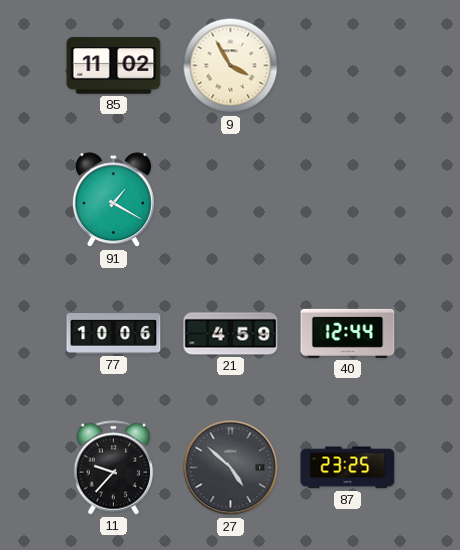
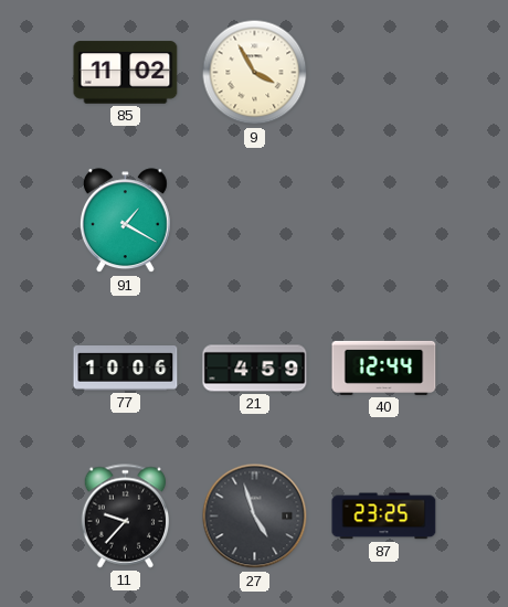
27: 4:52 -> 4:57 (255, 517)
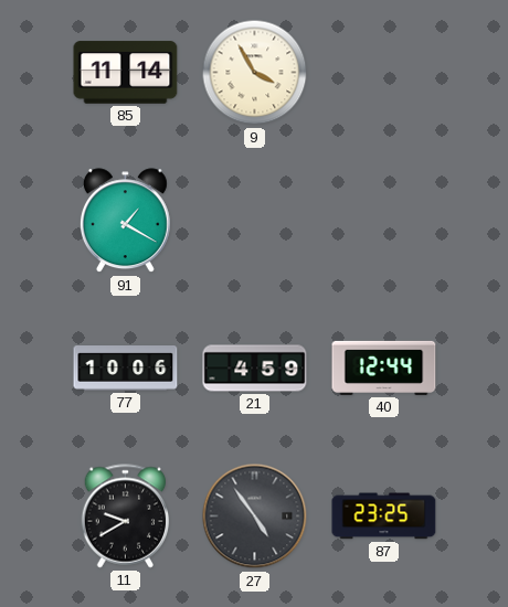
85: 11:02 -> 11:14 (126, 73)
11: 9:37 -> 9:40 (126, 517)
27: 4:57 -> 4:54 (255, 517)
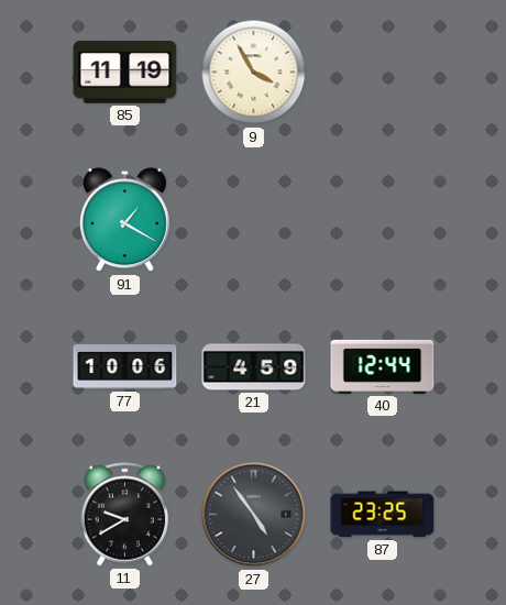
85: 11:14 -> 11:19 (125, 73)
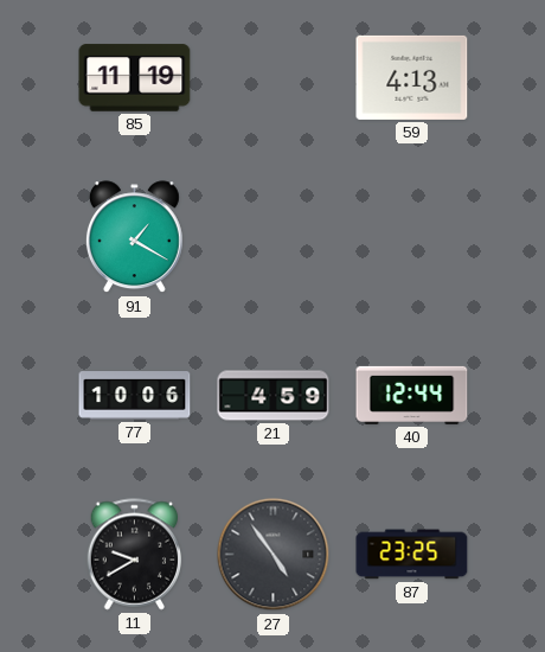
9: 3:55 -> none (254, 73)
59: none -> 4:13 (412, 77)
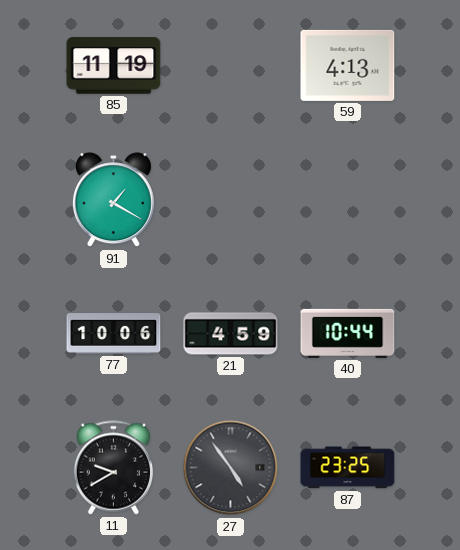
40: 12:44 -> 10:44 (348, 333)
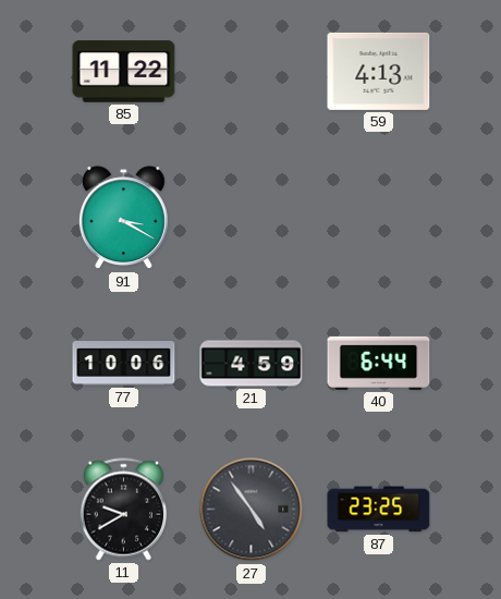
85: 11:19 -> 11:22 (124, 72)
91: 1:20 -> 3:20 (123, 218)
40: 10:44 -> 6:44 (379, 363)
